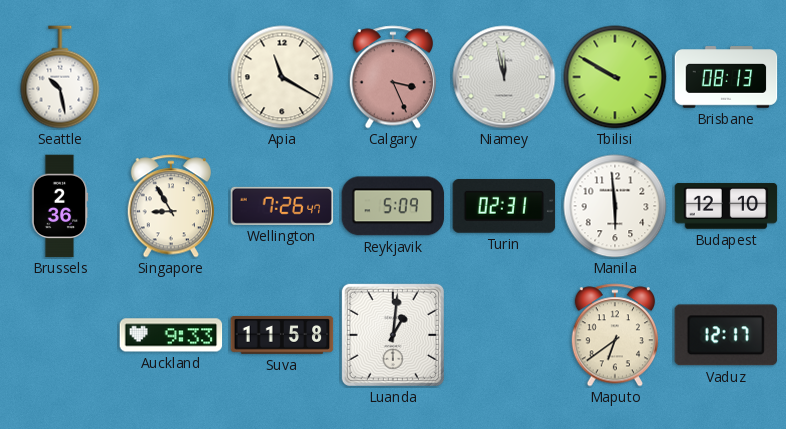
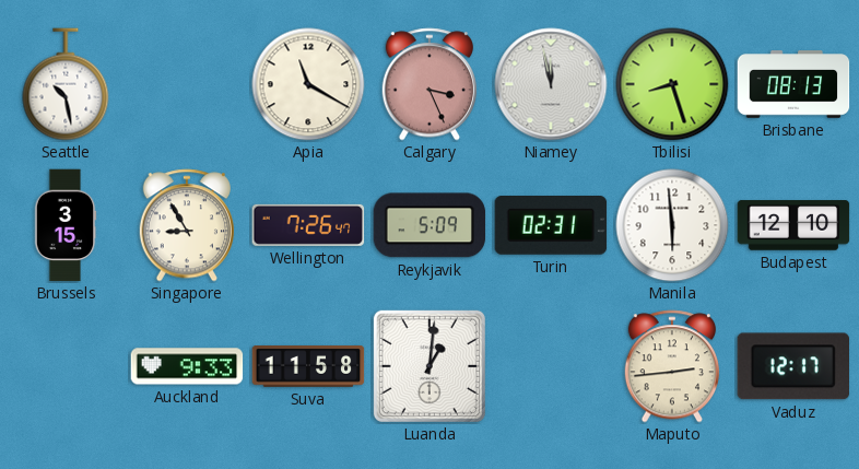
Tbilisi: 9:50 -> 8:27 (672, 84)
Brussels: 2:36 -> 3:15 (66, 225)
Maputo: 6:39 -> 2:44 (671, 366)
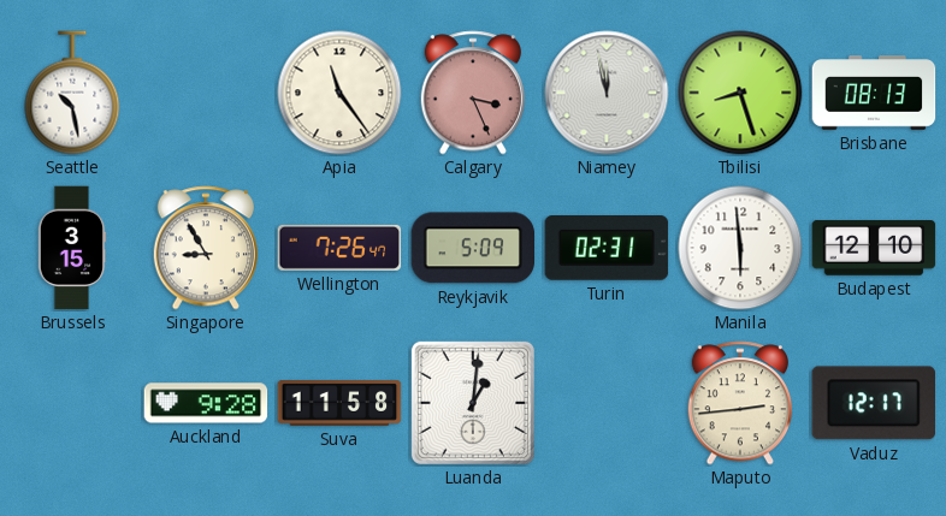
Apia: 11:20 -> 11:24 (339, 93)
Auckland: 9:33 -> 9:28 (206, 403)
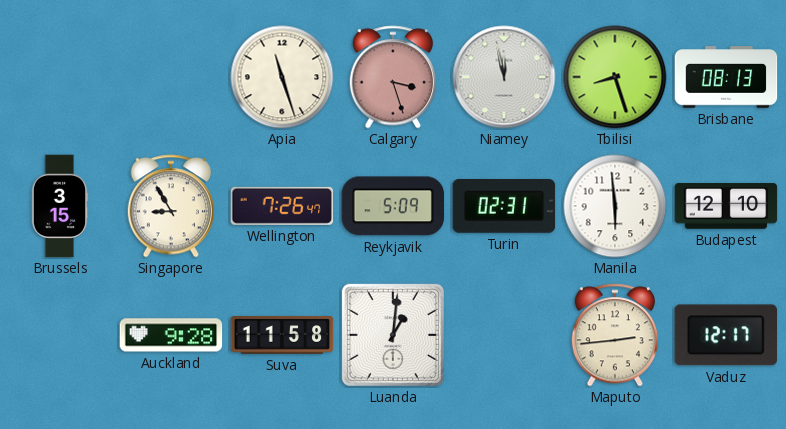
Seattle: 10:28 -> none (72, 93)
Apia: 11:24 -> 11:27 (282, 77)
Calgary: 3:26 -> 3:27 (392, 77)
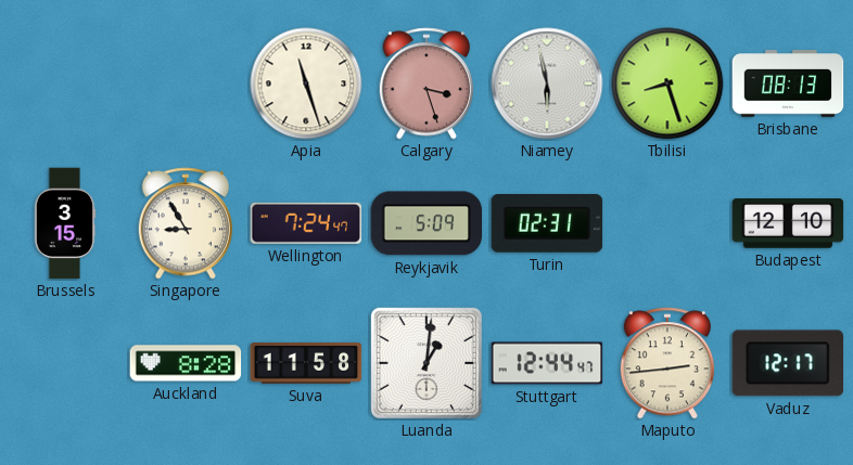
Niamey: 11:58 -> 5:58 (547, 83)
Wellington: 7:26 -> 7:24 (306, 223)
Manila: 5:59 -> none (615, 206)
Auckland: 9:28 -> 8:28 (186, 363)
Stuttgart: none -> 12:44 (547, 363)
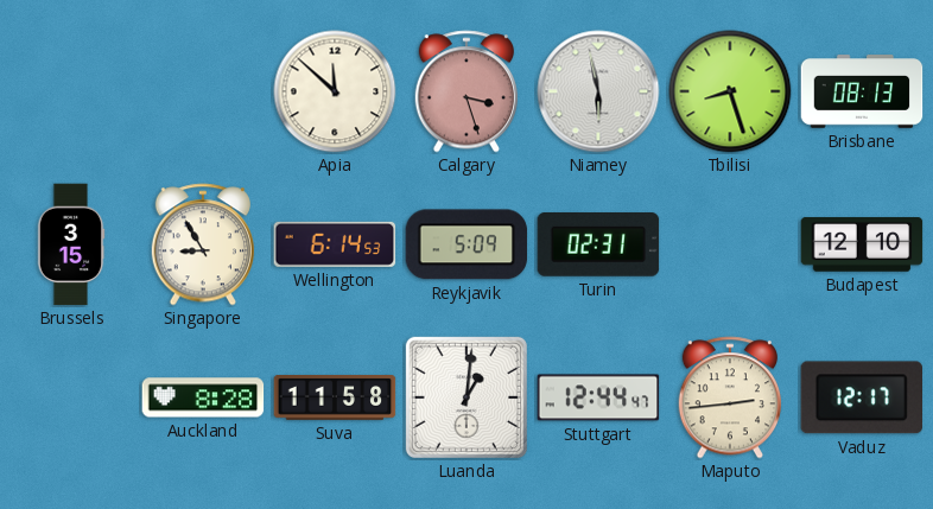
Apia: 11:27 -> 11:52 (335, 91)
Wellington: 7:24 -> 6:14 (335, 244)
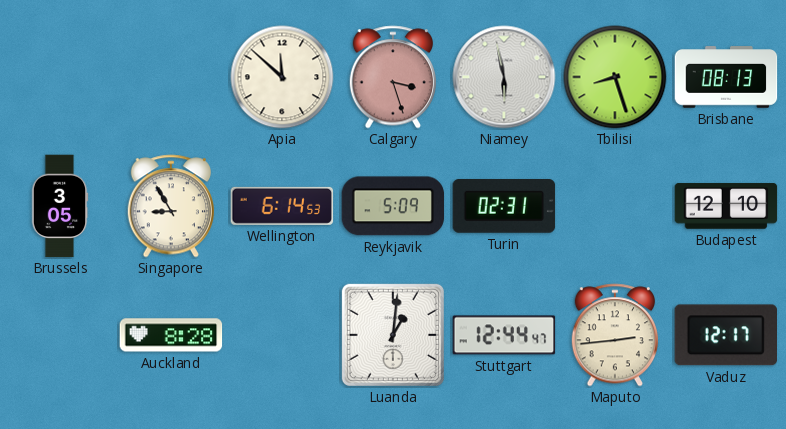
Brussels: 3:15 -> 3:05 (60, 206)
Suva: 11:58 -> none (335, 397)
